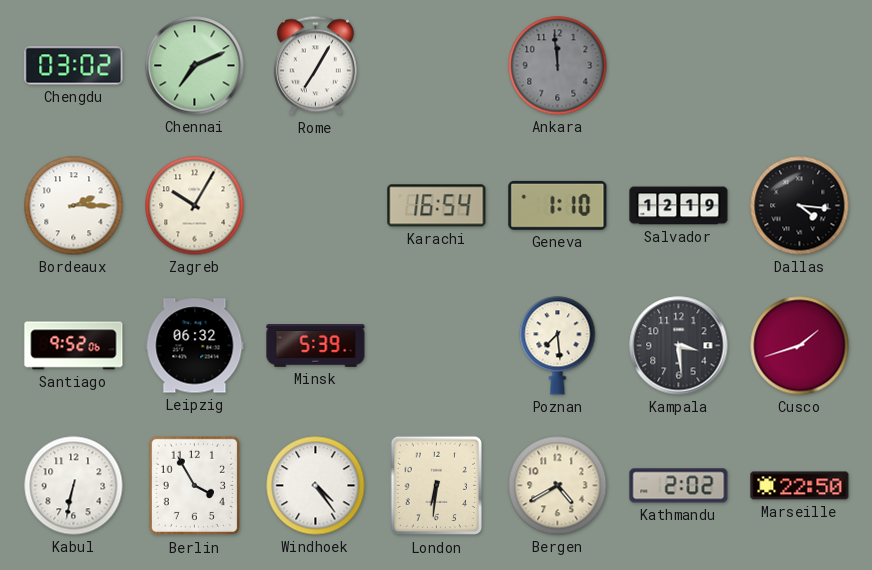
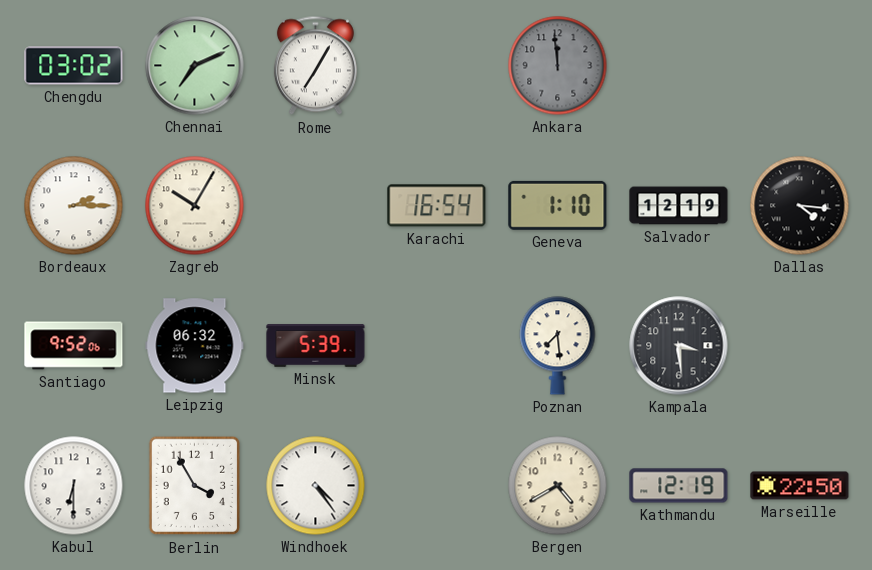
Cusco: 1:42 -> none (800, 346)
Kabul: 6:32 -> 6:30 (74, 486)
London: 6:31 -> none (436, 486)
Kathmandu: 2:02 -> 12:19 (679, 486)
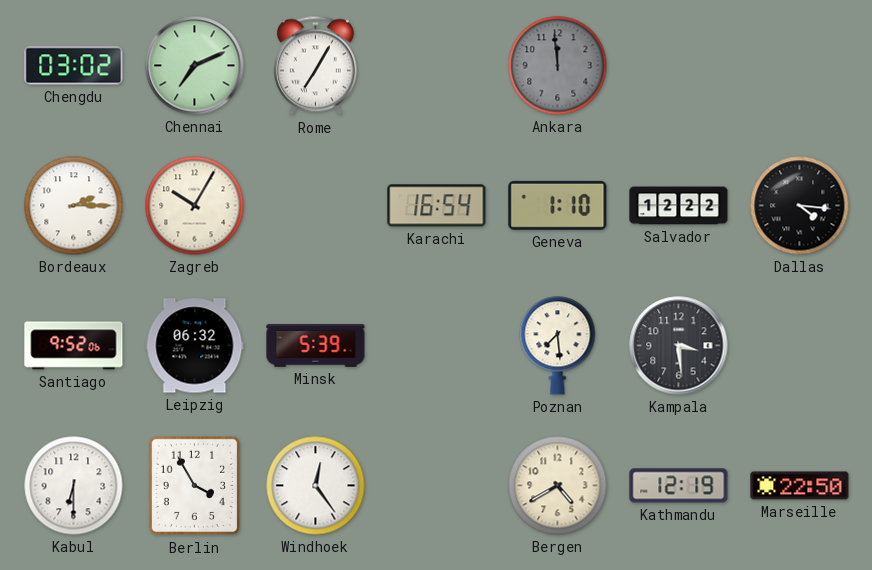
Salvador: 12:19 -> 12:22 (679, 206)
Windhoek: 4:24 -> 12:24 (316, 486)
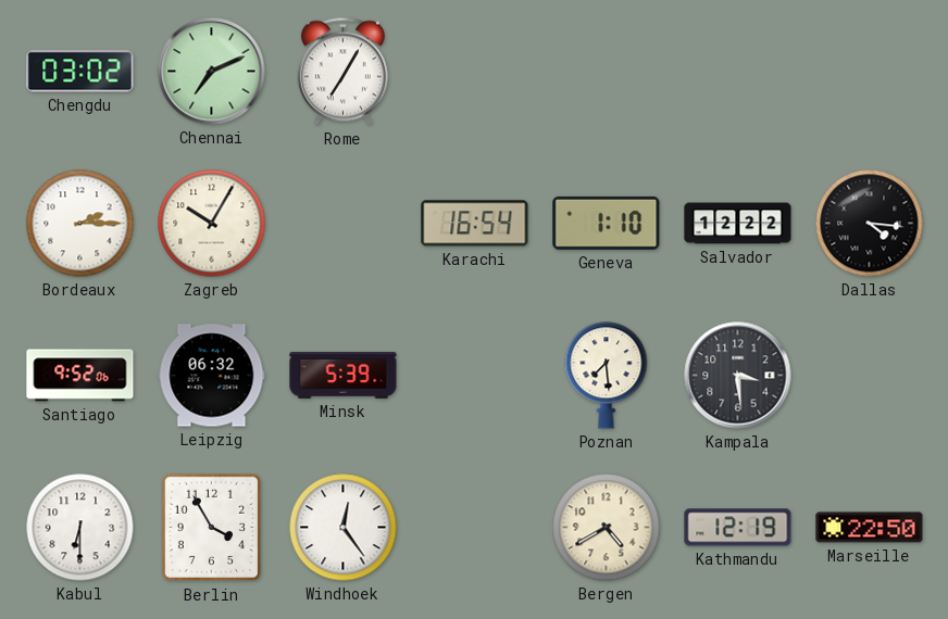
Ankara: 11:59 -> none (558, 66)
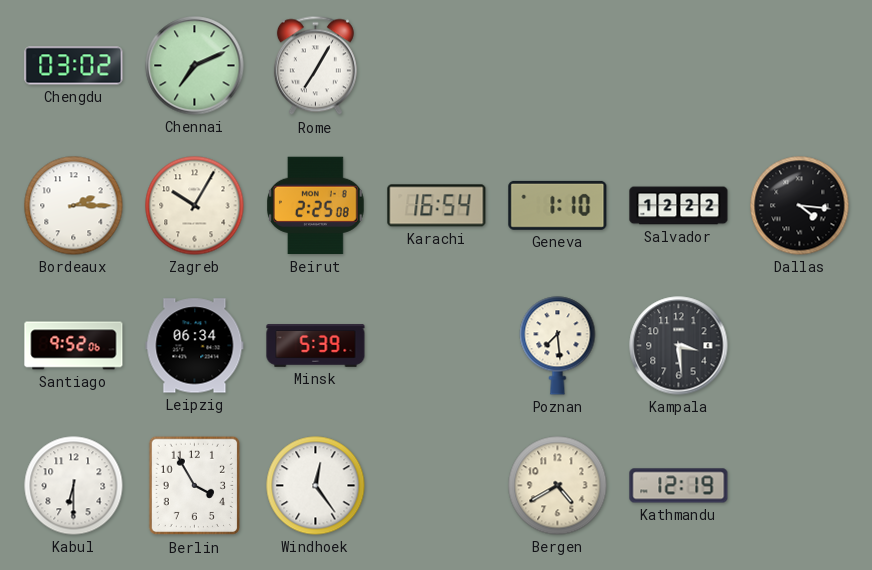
Beirut: none -> 2:25 (316, 206)
Leipzig: 06:32 -> 06:34 (195, 346)
Marseille: 22:50 -> none (870, 528)
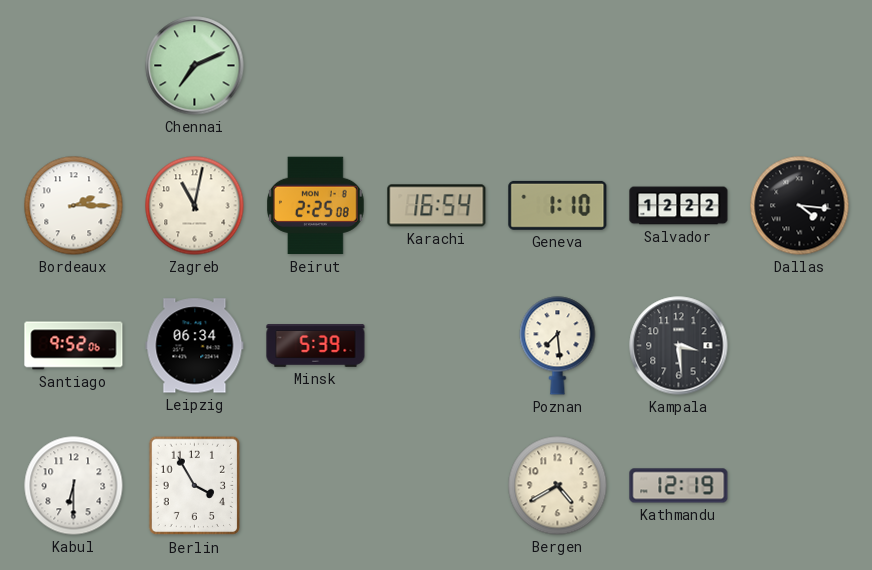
Chengdu: 03:02 -> none (74, 66)
Rome: 7:05 -> none (315, 66)
Zagreb: 10:05 -> 11:02 (195, 206)
Windhoek: 12:24 -> none (316, 486)
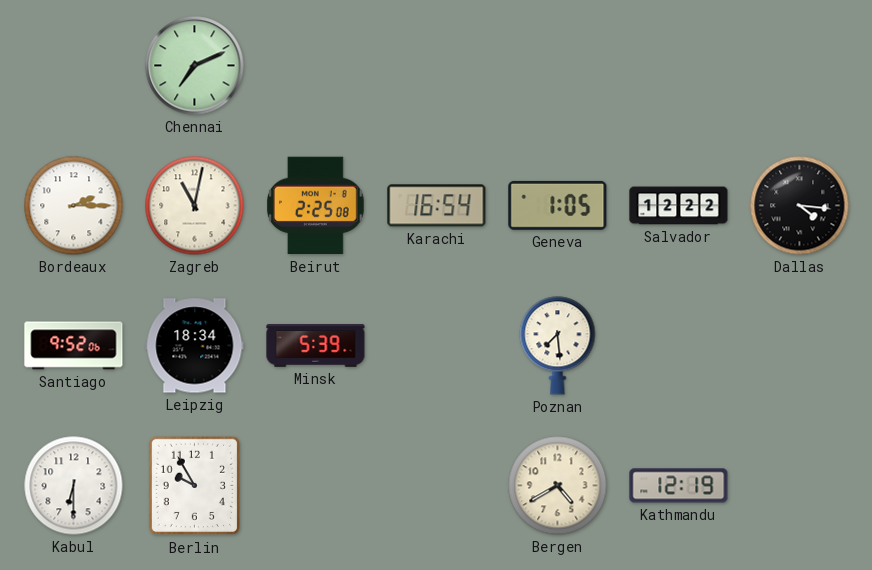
Geneva: 1:10 -> 1:05 (558, 205)
Leipzig: 06:34 -> 18:34 (195, 346)
Kampala: 3:29 -> none (679, 346)
Berlin: 3:55 -> 9:55 (194, 486)
